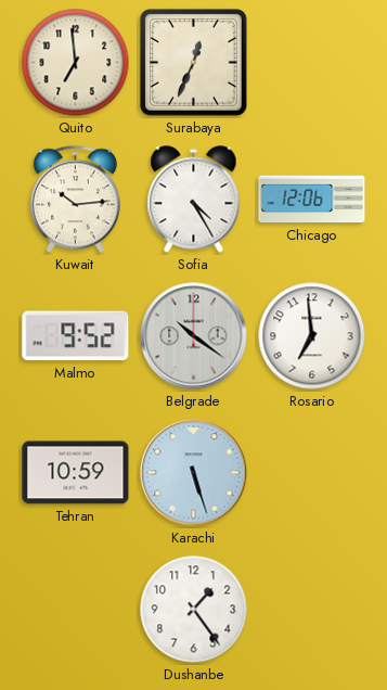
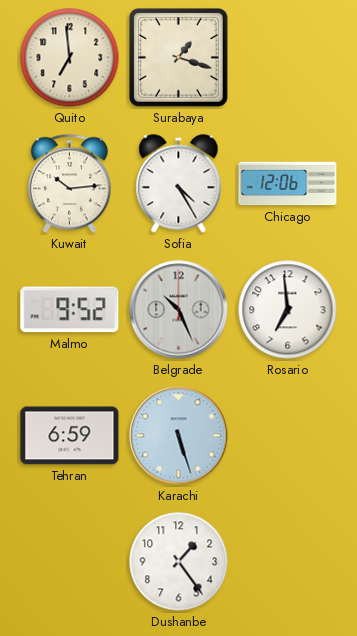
Surabaya: 12:34 -> 1:18 (178, 57)
Belgrade: 10:21 -> 10:26 (179, 310)
Tehran: 10:59 -> 6:59 (70, 436)
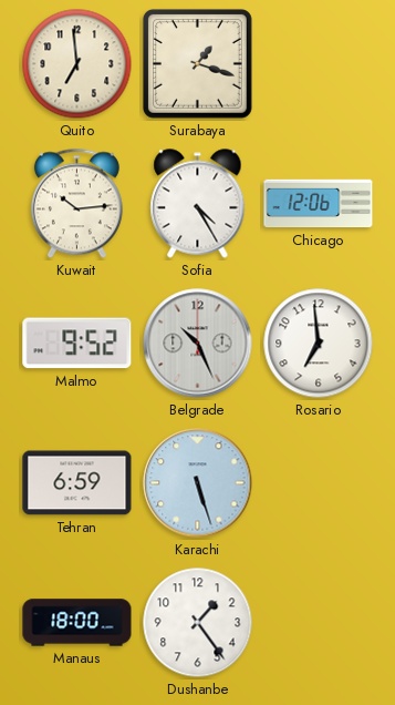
Manaus: none -> 18:00 (77, 623)
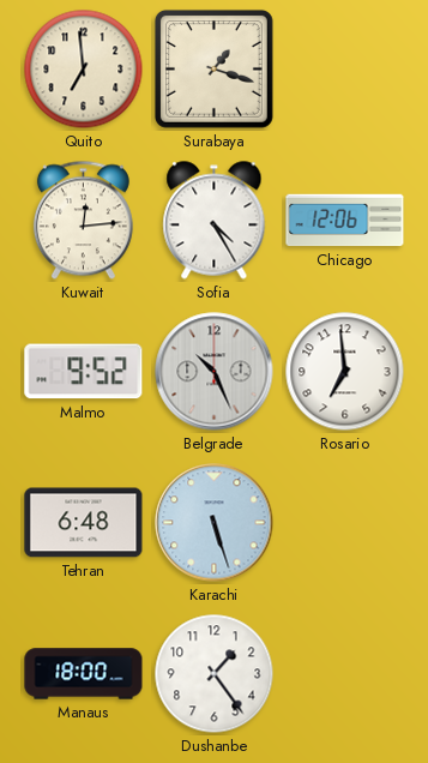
Kuwait: 10:14 -> 12:14 (83, 221)
Tehran: 6:59 -> 6:48 (84, 523)
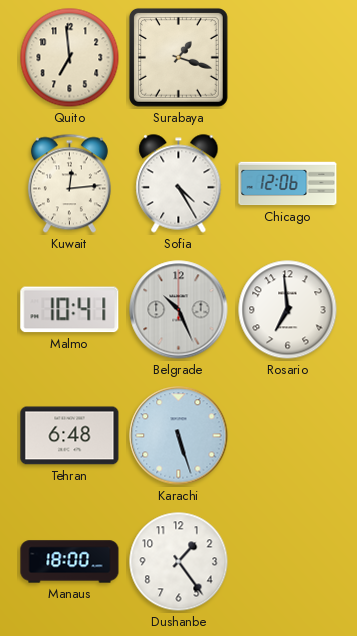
Malmo: 9:52 -> 10:41 (70, 310)
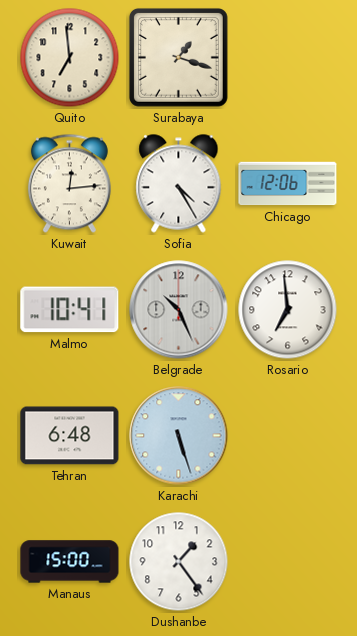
Manaus: 18:00 -> 15:00 (70, 562)
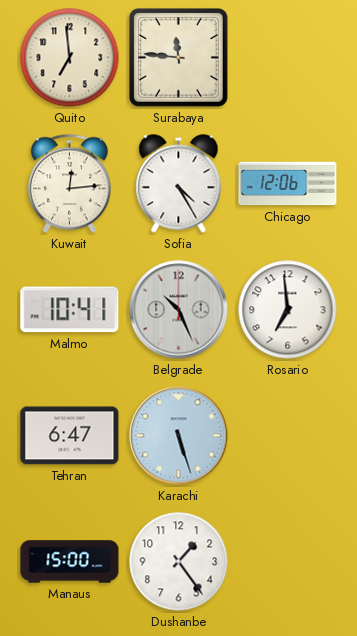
Surabaya: 1:18 -> 11:46 (178, 57)
Tehran: 6:48 -> 6:47 (70, 436)
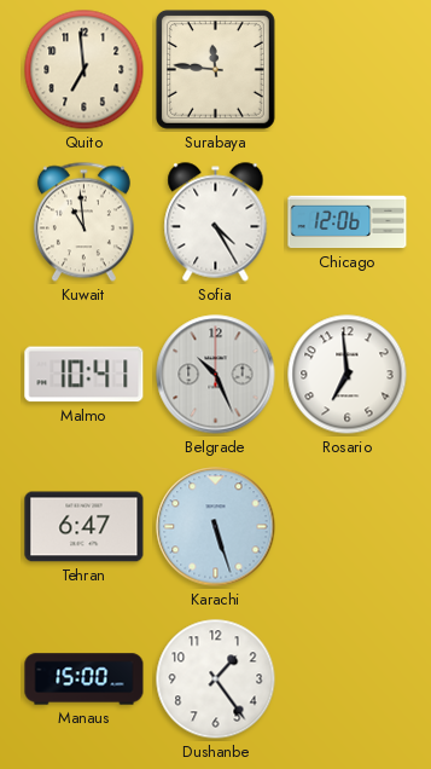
Kuwait: 12:14 -> 10:59 (83, 222)
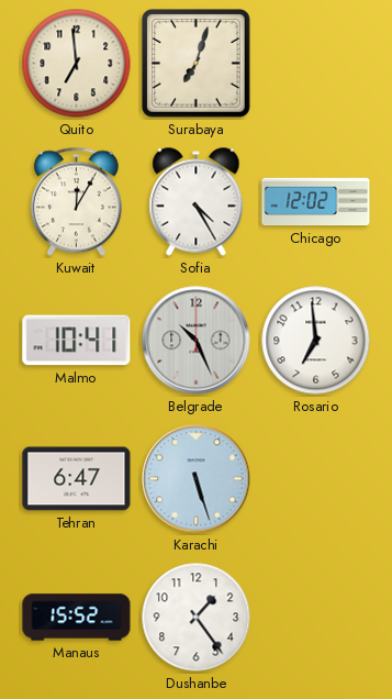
Surabaya: 11:46 -> 7:03 (195, 63)
Kuwait: 10:59 -> 12:05 (76, 202)
Chicago: 12:06 -> 12:02 (316, 202)
Manaus: 15:00 -> 15:52 (77, 618)
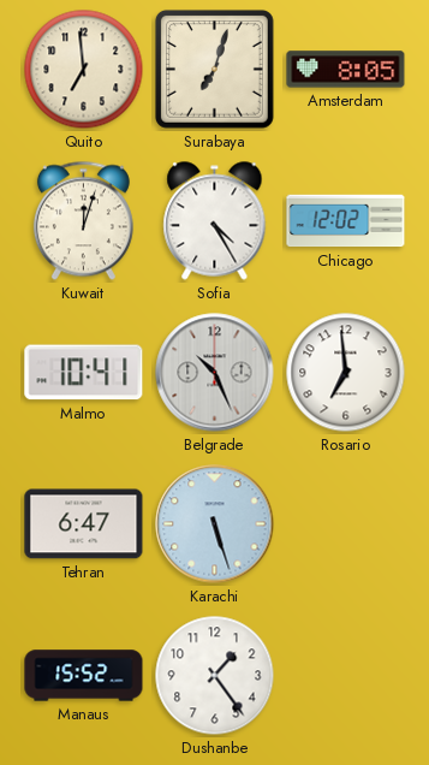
Amsterdam: none -> 8:05 (346, 70)
Kuwait: 12:05 -> 12:03 (83, 221)
